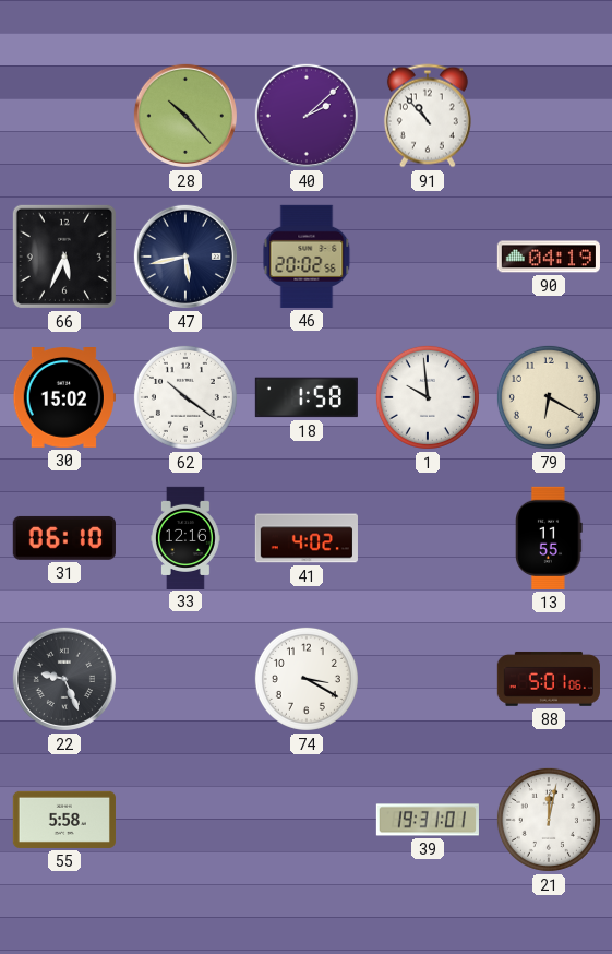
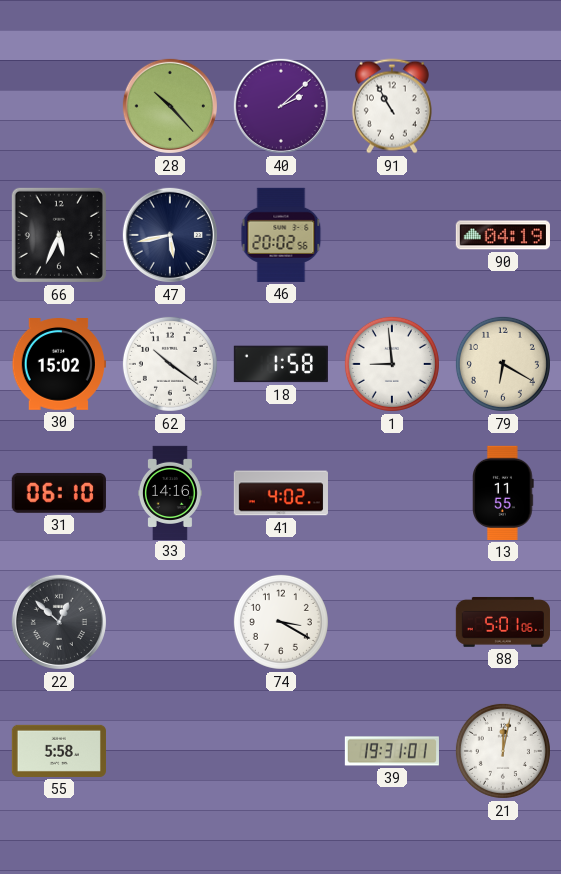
91: 10:53 -> 10:55 (392, 106)
1: 9:59 -> 8:59 (392, 364)
33: 12:16 -> 14:16 (171, 492)
22: 9:26 -> 12:52 (59, 622)
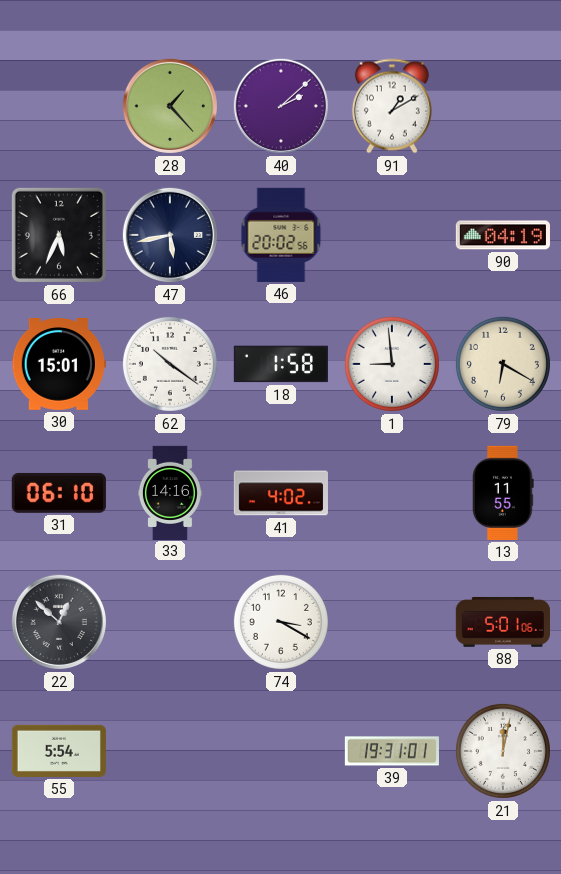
28: 10:23 -> 1:23 (170, 106)
91: 10:55 -> 1:10 (392, 106)
30: 15:02 -> 15:01 (59, 365)
55: 5:58 -> 5:54 (59, 751)
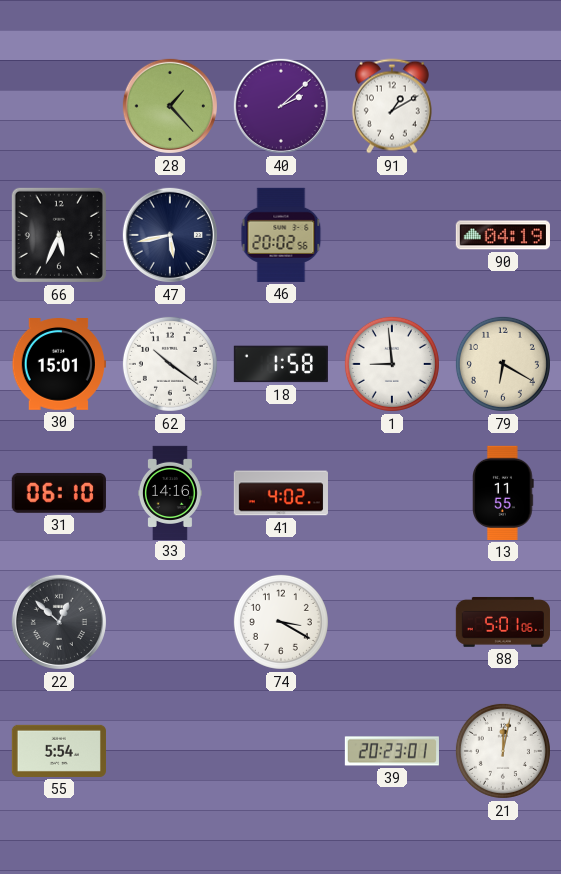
39: 19:31 -> 20:23 (392, 751)
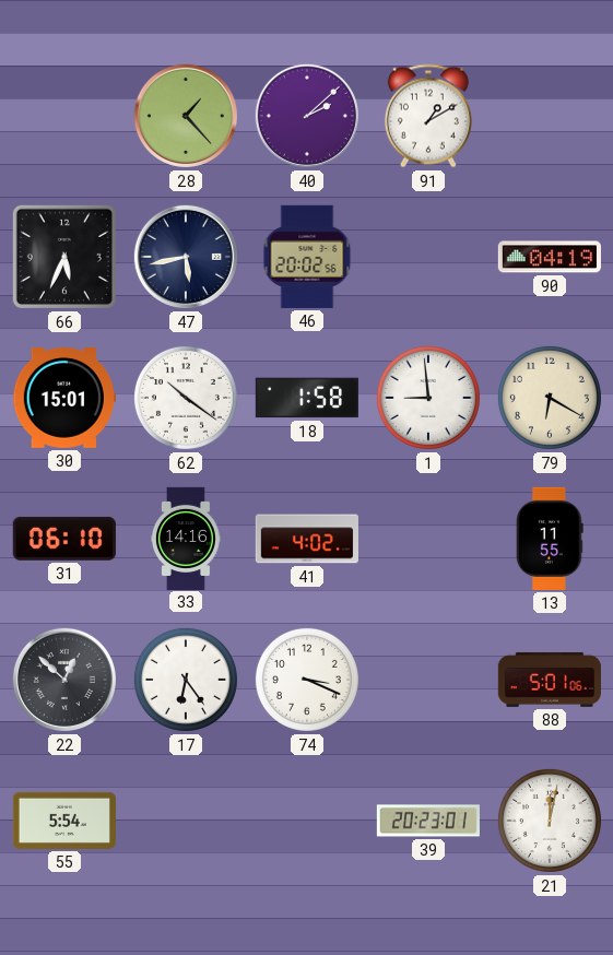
17: none -> 6:24 (186, 680)
74: 3:20 -> 3:19 (307, 680)
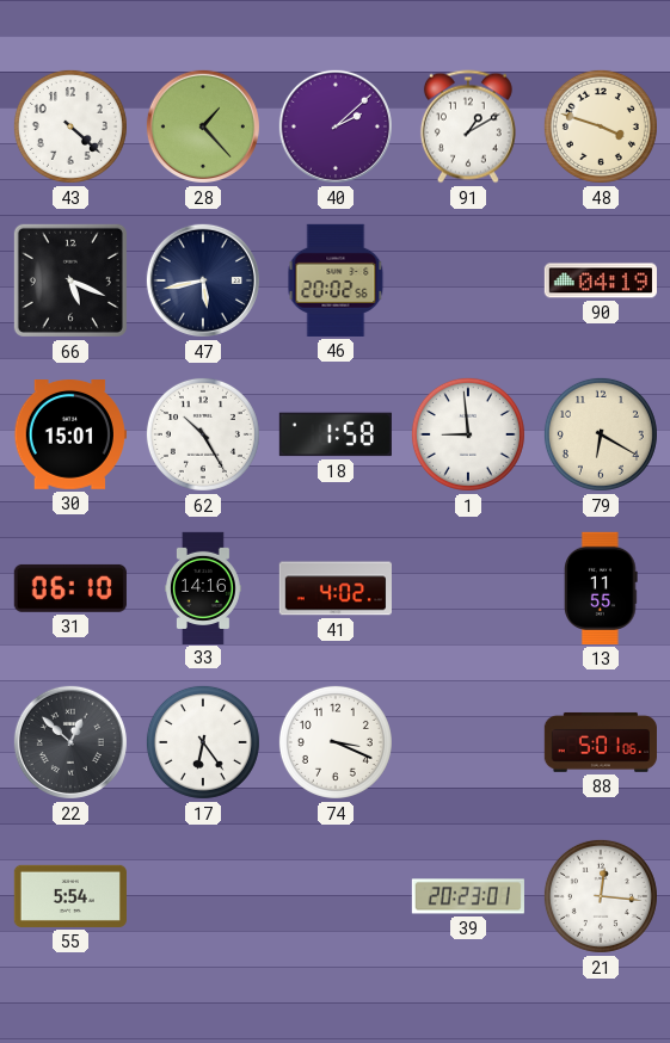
43: none -> 4:22 (70, 126)
48: none -> 3:48 (601, 126)
66: 5:34 -> 5:19 (70, 280)
62: 10:21 -> 10:25 (203, 434)
21: 12:02 -> 12:16 (601, 896)
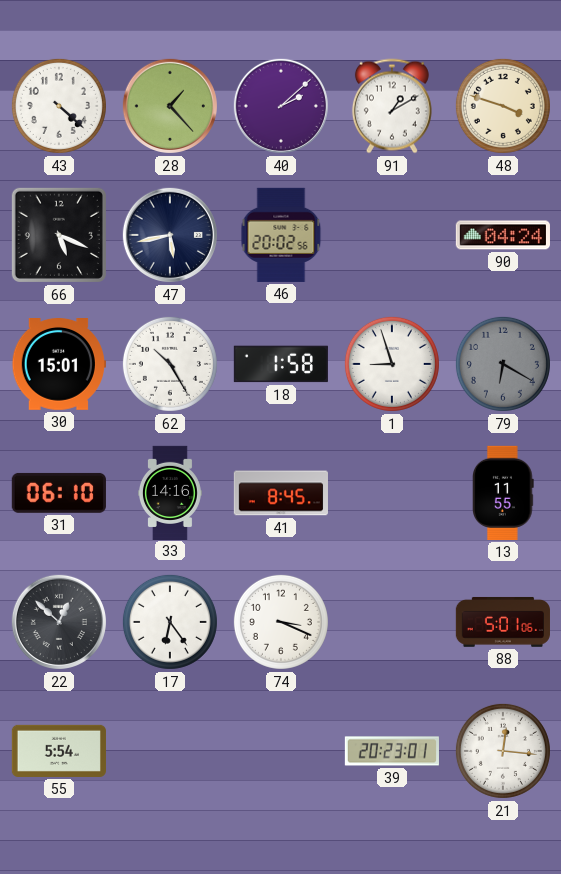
90: 04:19 -> 04:24 (503, 235)
1: 8:59 -> 8:57 (392, 364)
79 dial: cream -> grey (503, 364)
41: 4:02 -> 8:45 (281, 493)
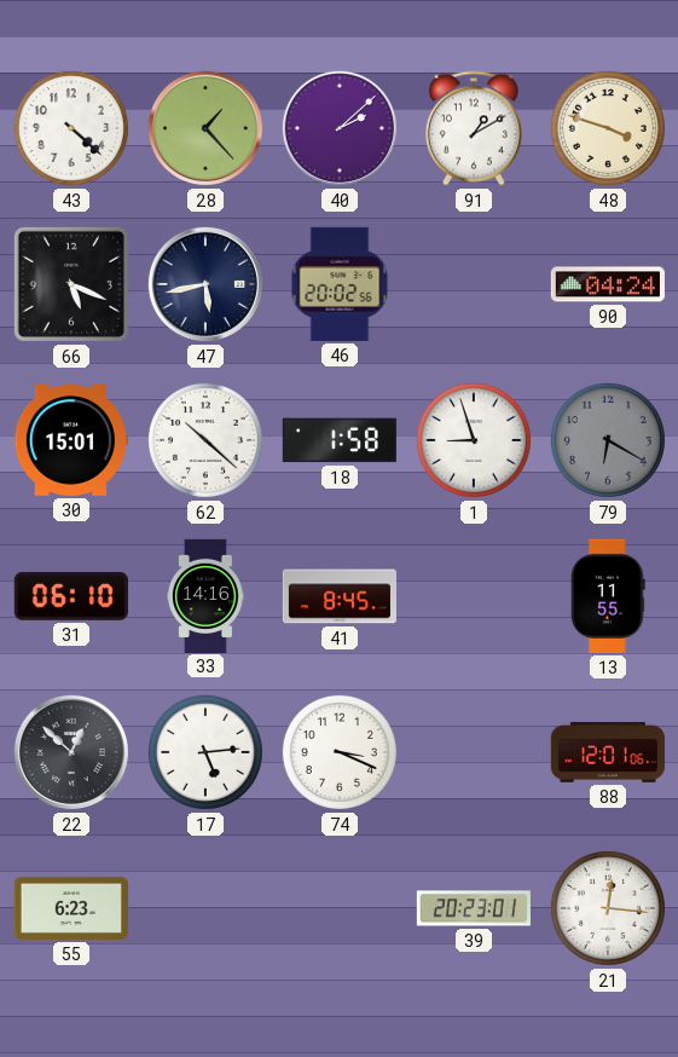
62: 10:25 -> 10:22 (205, 440)
17: 6:24 -> 5:14 (205, 752)
88: 5:01 -> 12:01 (608, 752)
55: 5:54 -> 6:23 (71, 908)
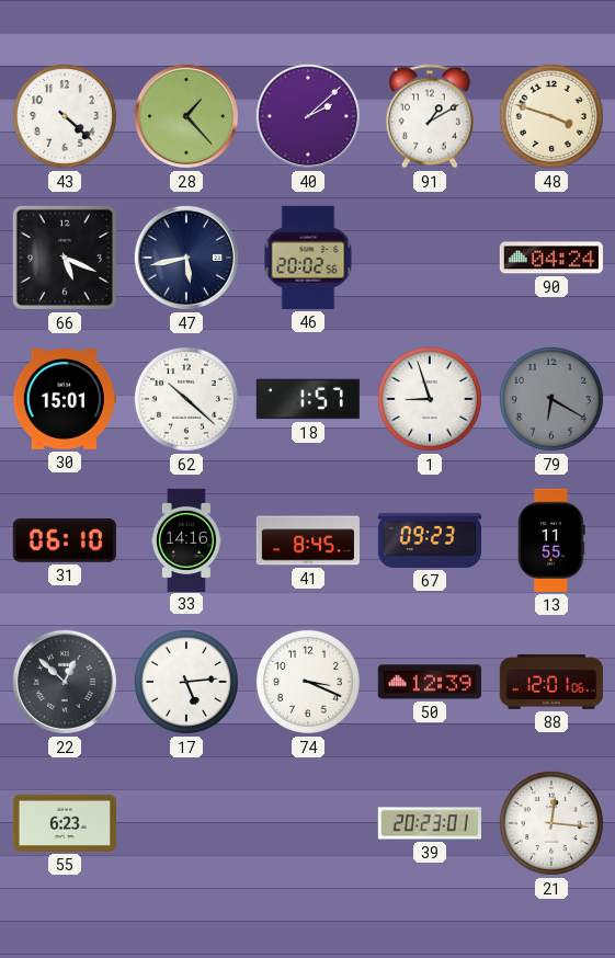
18: 1:58 -> 1:57 (308, 399)
67: none -> 09:23 (429, 540)
50: none -> 12:39 (430, 682)
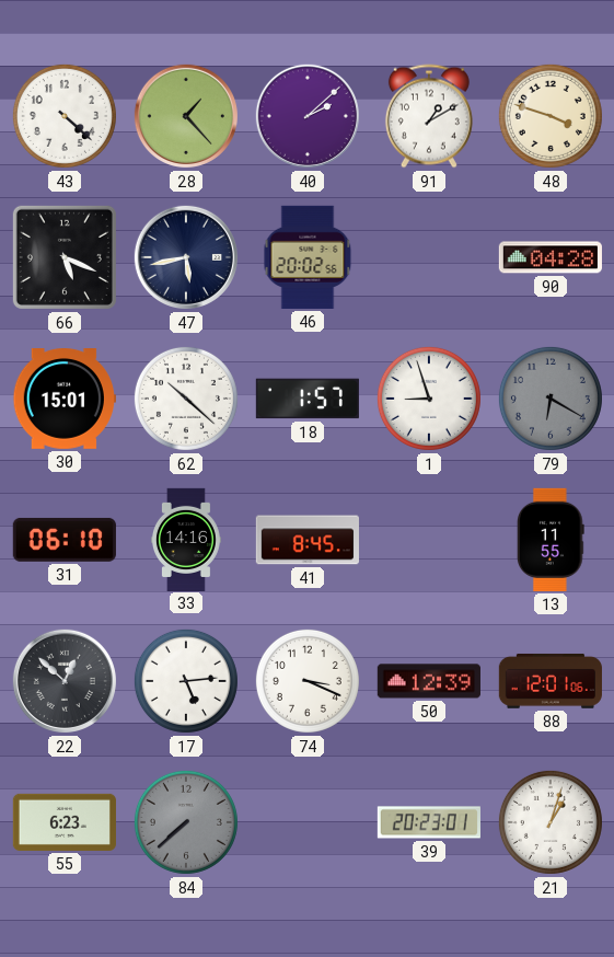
90: 04:24 -> 04:28 (551, 257)
67: 09:23 -> none (429, 540)
84: none -> 7:38 (186, 822)
21: 12:16 -> 1:03 (551, 822)
